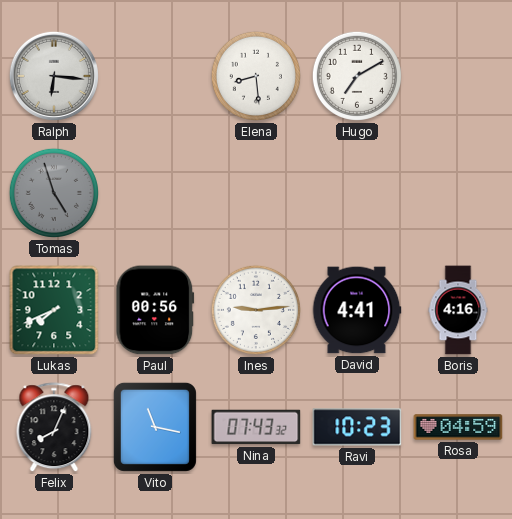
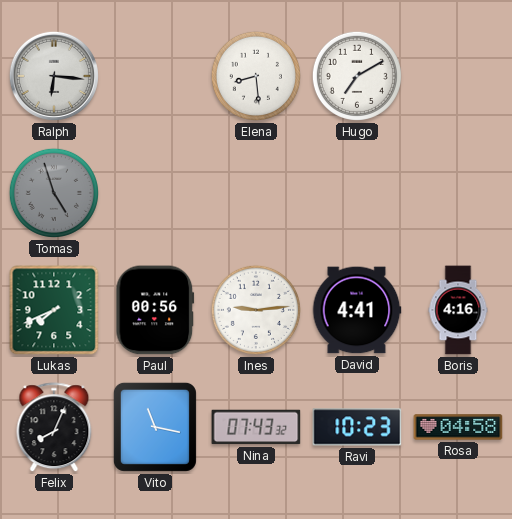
Rosa: 04:59 -> 04:58 (458, 427)
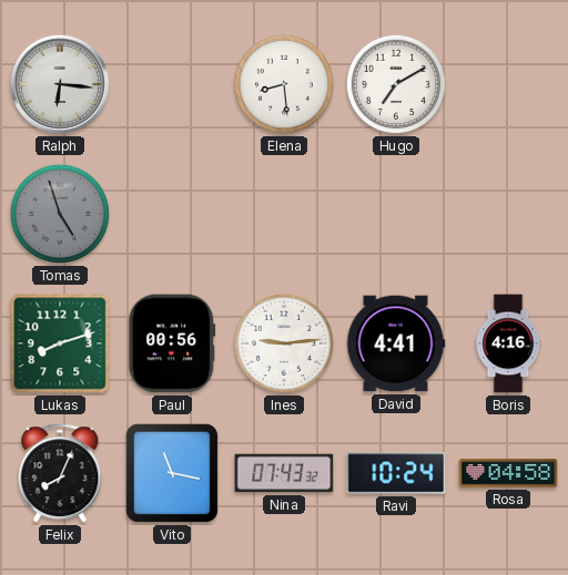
Lukas: 7:41 -> 8:12 (60, 343)
Ravi: 10:23 -> 10:24 (396, 473)
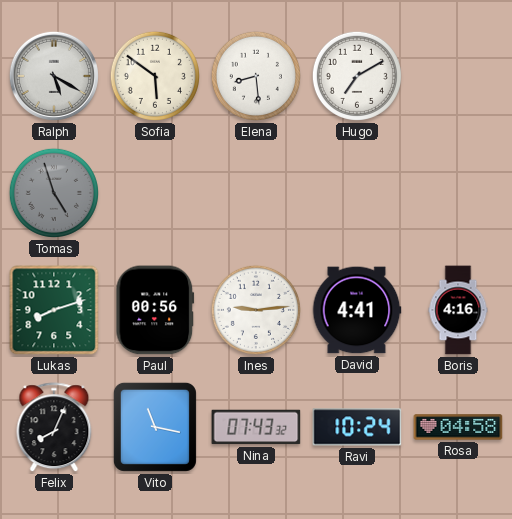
Ralph: 6:16 -> 5:20 (54, 76)
Sofia: none -> 5:51 (155, 76)
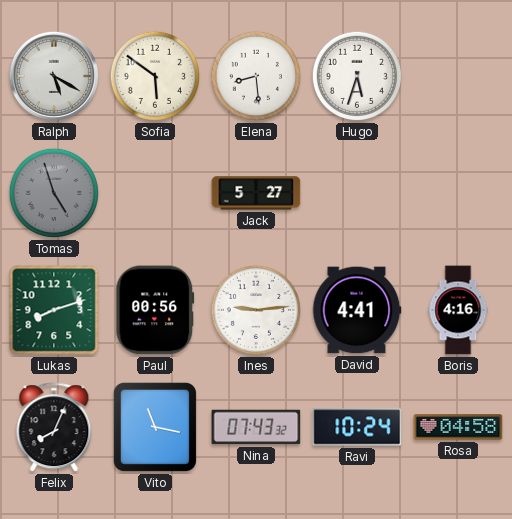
Hugo: 7:10 -> 5:33 (357, 76)
Jack: none -> 5:27 (256, 193)
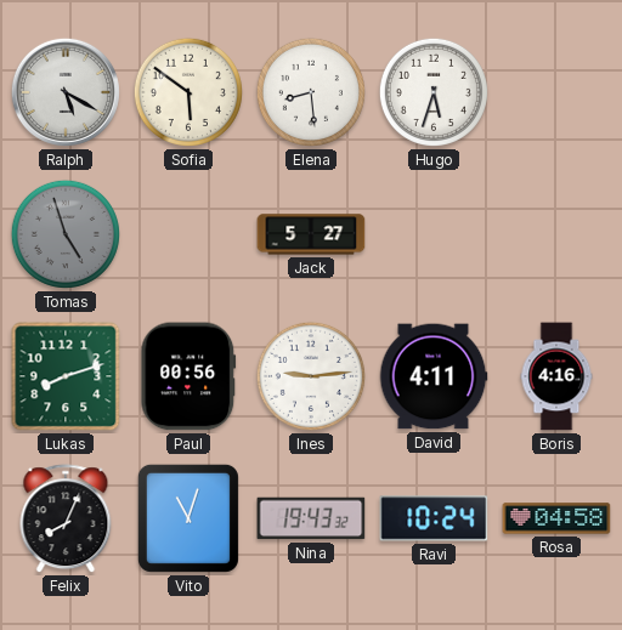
David: 4:41 -> 4:11 (434, 376)
Vito: 11:17 -> 11:03 (188, 518)
Nina: 07:43 -> 19:43 (311, 518)
